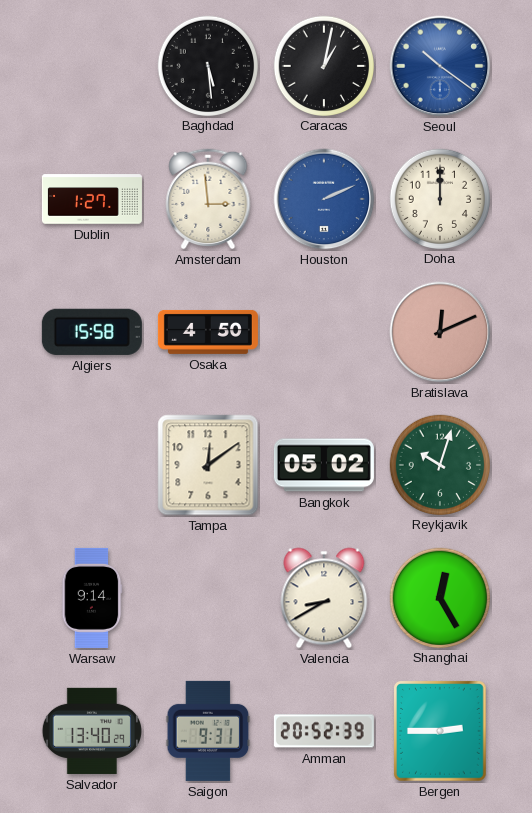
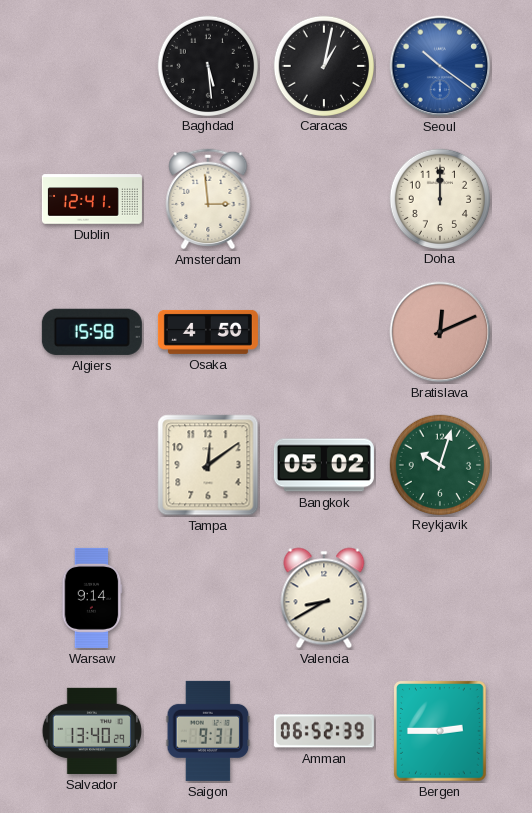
Dublin: 1:27 -> 12:41 (92, 199)
Houston: 2:11 -> none (324, 199)
Shanghai: 12:25 -> none (439, 597)
Amman: 20:52 -> 06:52 (324, 731)
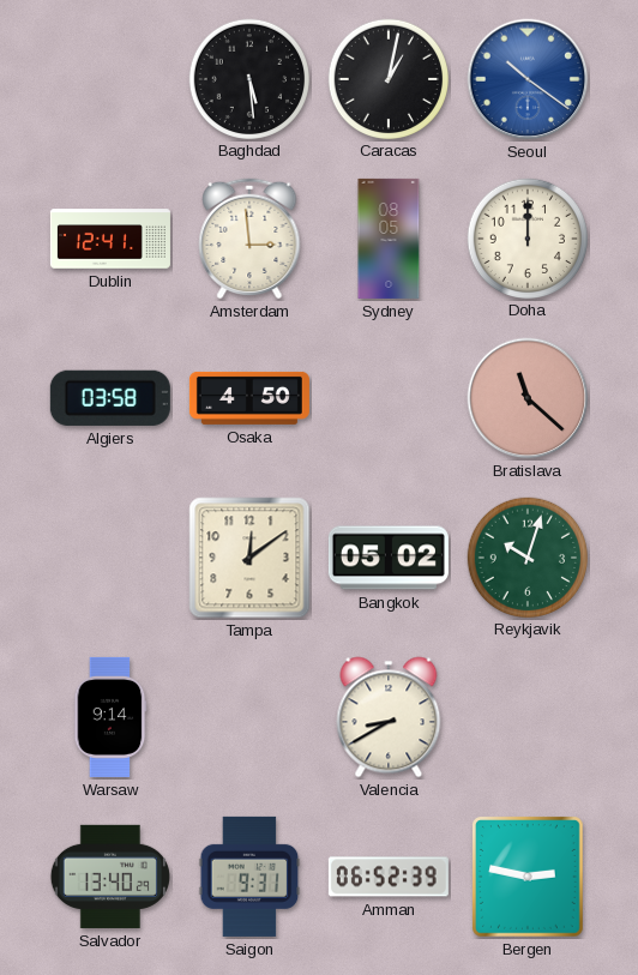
Sydney: none -> 08:05 (389, 239)
Algiers: 15:58 -> 03:58 (110, 398)
Bratislava: 12:11 -> 11:22 (528, 398)
Bergen: 2:45 -> 2:47 (529, 878)
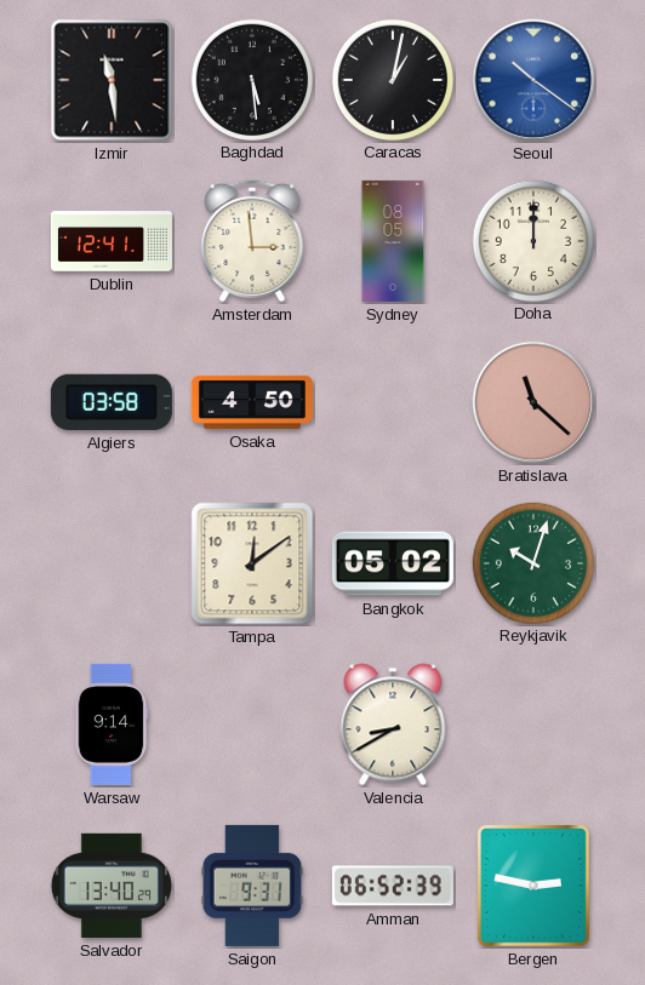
Izmir: none -> 11:29 (112, 80)
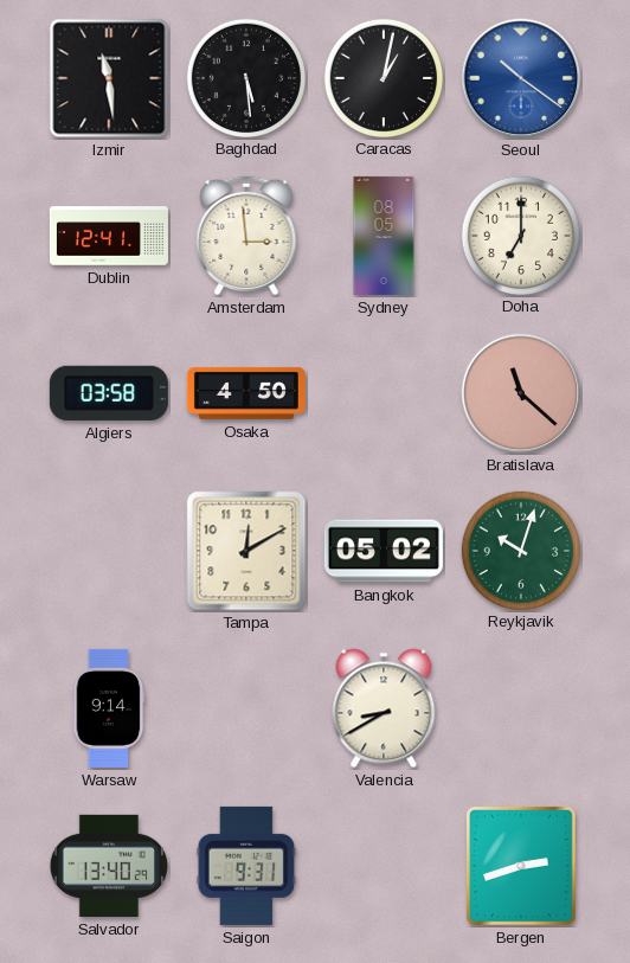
Doha: 12:00 -> 7:00 (520, 235)
Tampa: 12:09 -> 12:10 (246, 551)
Amman: 06:52 -> none (393, 886)
Bergen: 2:47 -> 2:42 (522, 867)
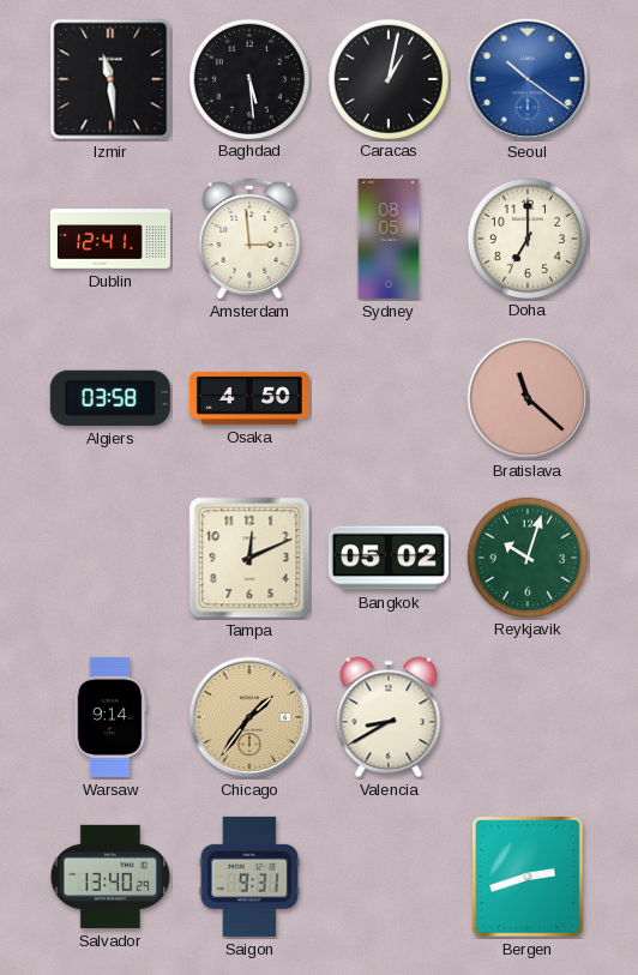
Tampa: 12:10 -> 12:11 (249, 558)
Chicago: none -> 1:36 (249, 717)
